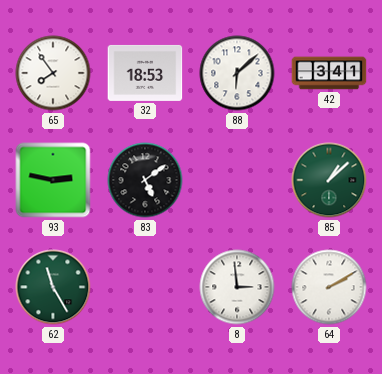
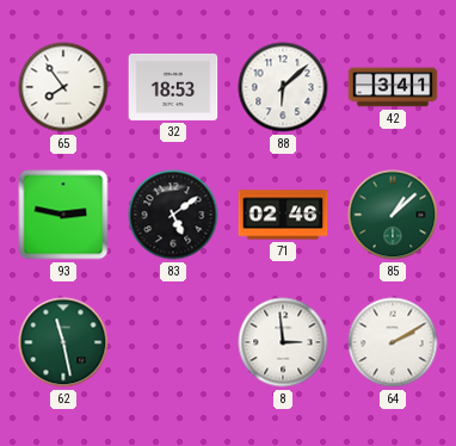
71: none -> 02:46 (283, 215)
62: 11:25 -> 11:28 (63, 342)
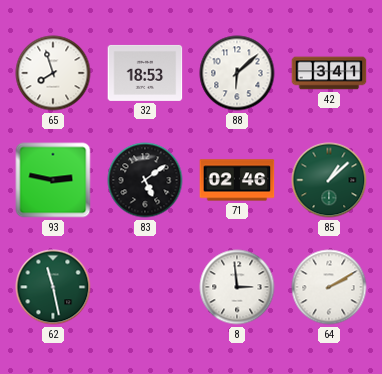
65: 7:54 -> 7:57 (53, 73)
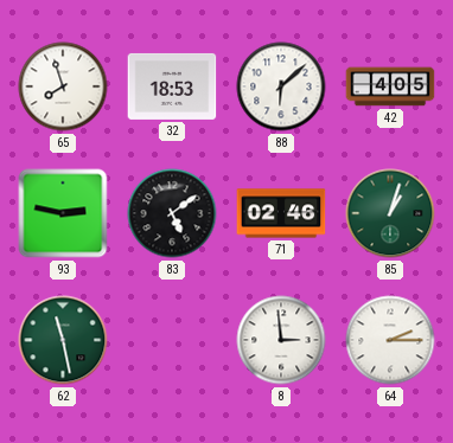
42: 3:41 -> 4:05 (390, 86)
85: 1:08 -> 1:03 (390, 213)
64: 2:10 -> 2:15 (390, 340)
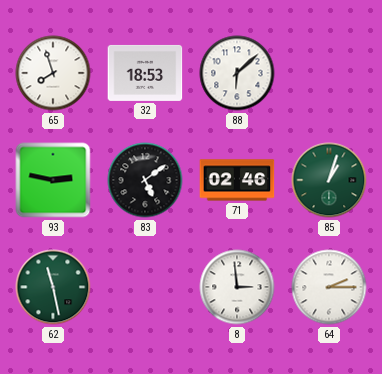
42: 4:05 -> none (390, 86)
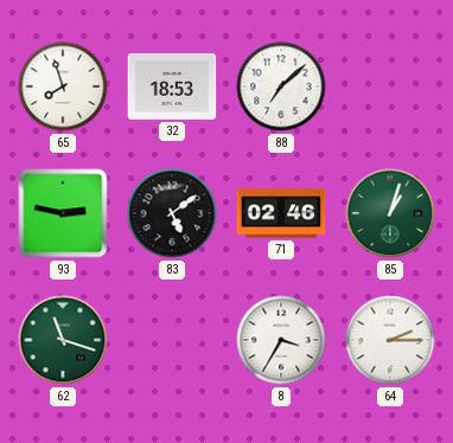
88: 6:08 -> 7:08 (281, 86)
62: 11:28 -> 11:18 (63, 340)
8: 2:59 -> 3:35 (281, 340)
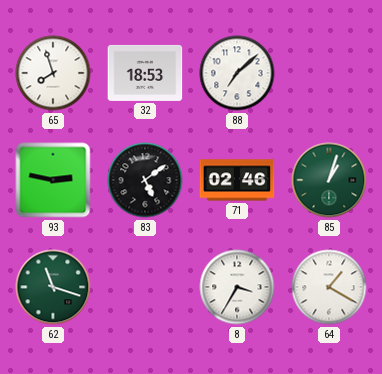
64: 2:15 -> 1:20 (329, 287)
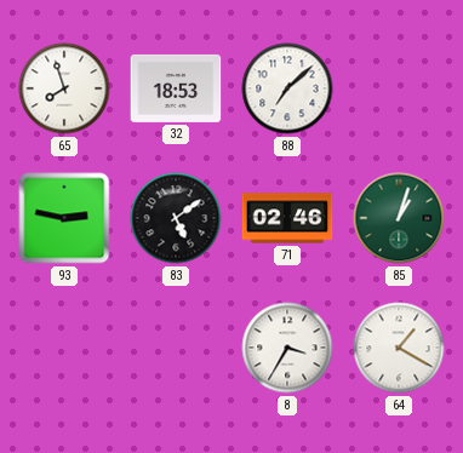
62: 11:18 -> none (53, 287)
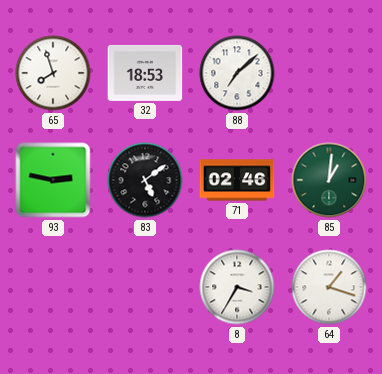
85: 1:03 -> 1:01 (329, 180)
64: 1:20 -> 1:18 (329, 287)
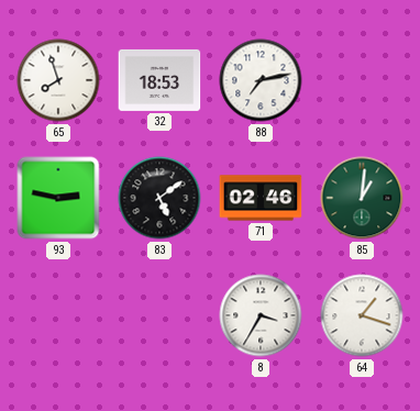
88: 7:08 -> 7:13 (261, 80)
